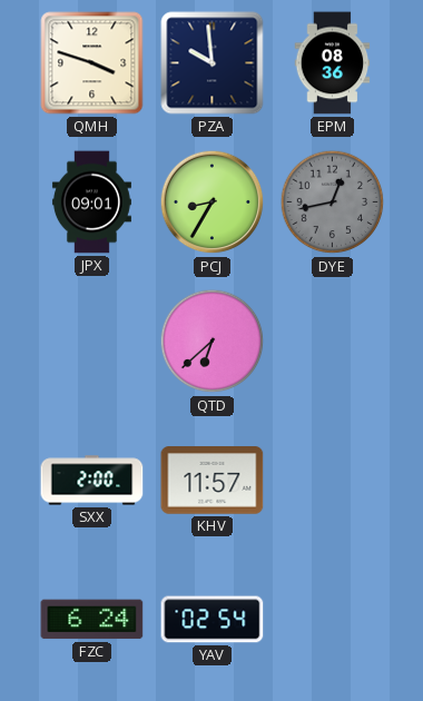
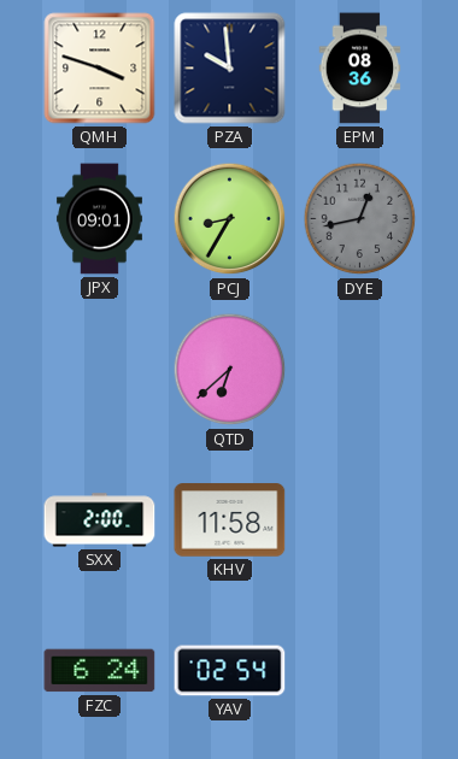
KHV: 11:57 -> 11:58 (230, 520)
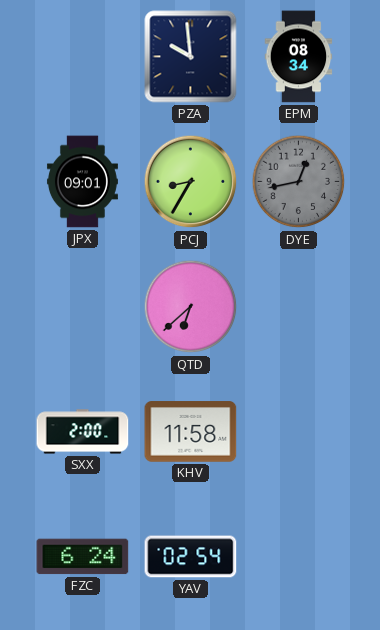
QMH: 3:48 -> none (100, 69)
EPM: 08:36 -> 08:34 (299, 57)
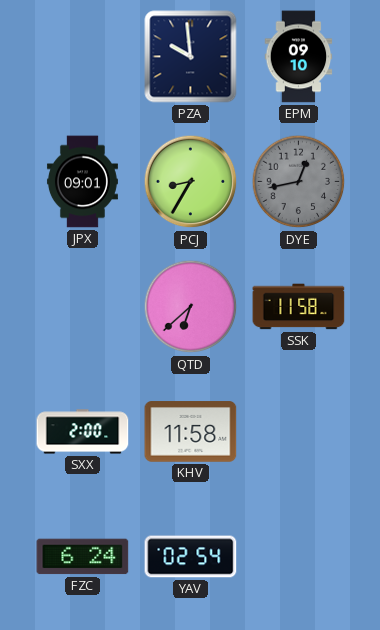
EPM: 08:34 -> 09:10 (299, 57)
SSK: none -> 11:58 (299, 307)
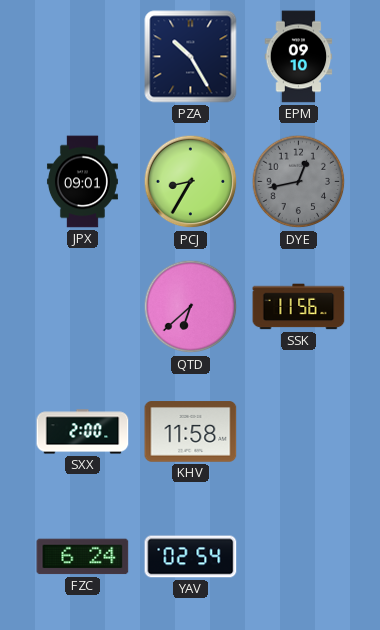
PZA: 9:59 -> 10:25 (191, 57)
SSK: 11:58 -> 11:56 (299, 307)
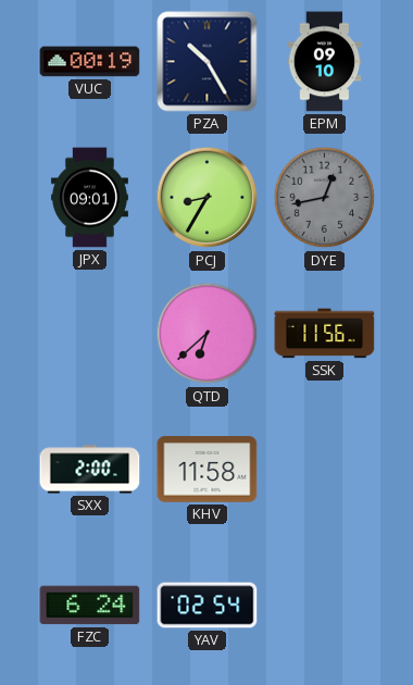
VUC: none -> 00:19 (90, 62)
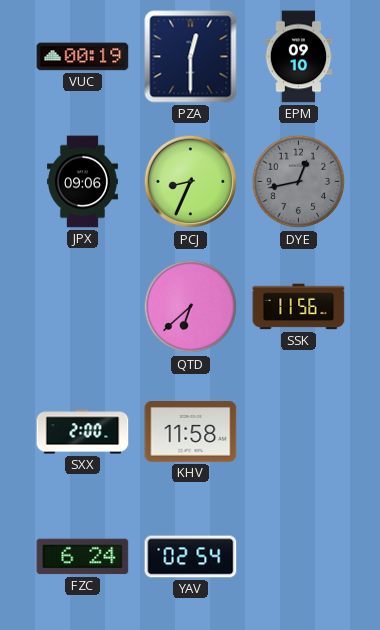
PZA: 10:25 -> 12:30 (191, 57)
JPX: 09:01 -> 09:06 (82, 182)
PCJ: 8:35 -> 8:34 (191, 182)
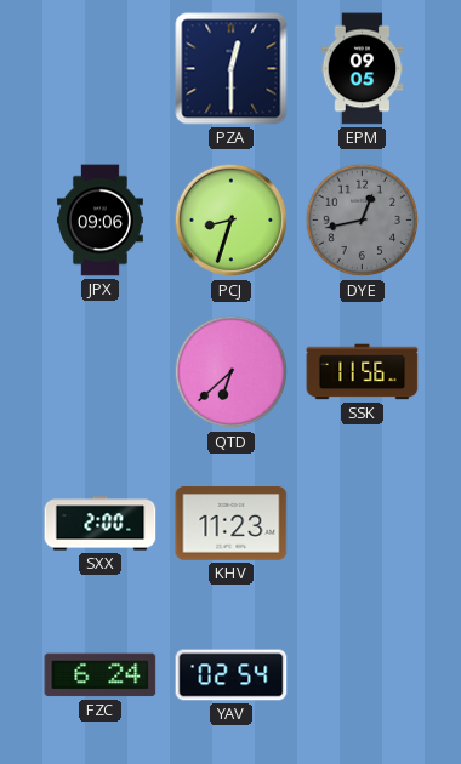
VUC: 00:19 -> none (83, 57)
EPM: 09:10 -> 09:05 (363, 69)
PCJ: 8:34 -> 8:33 (232, 221)
KHV: 11:58 -> 11:23 (232, 524)
